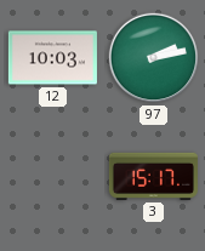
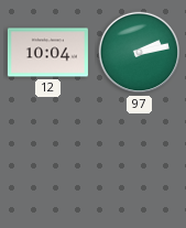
12: 10:03 -> 10:04 (47, 53)
3: 15:17 -> none (153, 176)
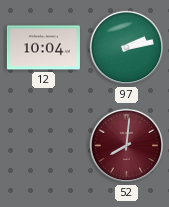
52: none -> 8:01 (127, 146)
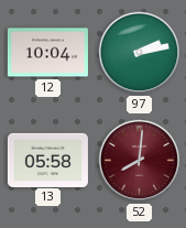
13: none -> 05:58 (47, 160)
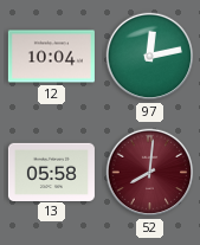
97: 2:13 -> 12:13 (150, 57)
